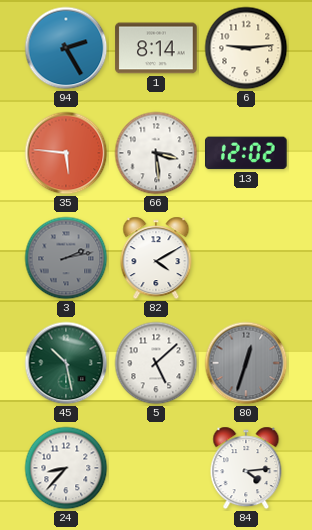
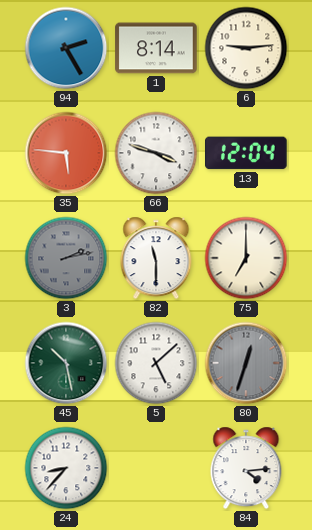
66: 3:29 -> 3:48 (156, 153)
13: 12:02 -> 12:04 (247, 153)
82: 4:10 -> 11:30 (156, 258)
75: none -> 7:00 (246, 258)
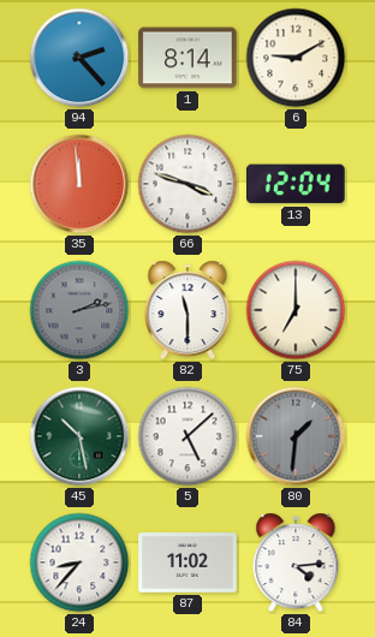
94: 2:25 -> 2:23 (79, 58)
6: 9:14 -> 9:10 (296, 58)
35: 5:46 -> 11:59 (79, 184)
80: 12:33 -> 1:31 (296, 436)
87: none -> 11:02 (187, 564)
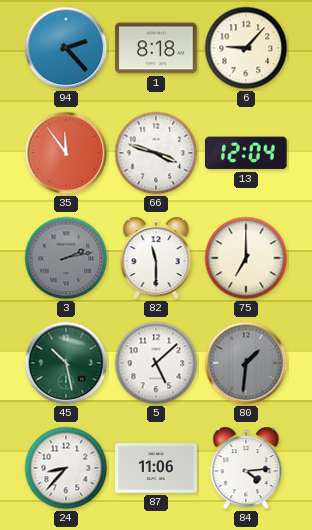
1: 8:14 -> 8:18 (156, 48)
6: 9:10 -> 9:07 (246, 48)
35: 11:59 -> 11:54 (66, 153)
87: 11:02 -> 11:06 (156, 469)
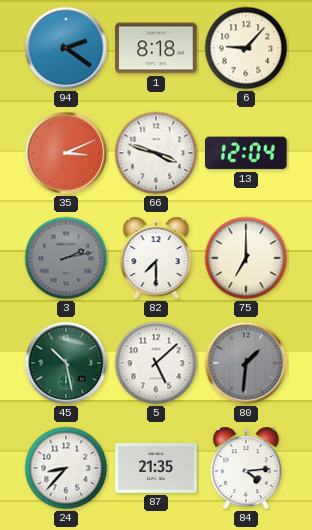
94: 2:23 -> 2:21 (66, 48)
35: 11:54 -> 3:11 (66, 153)
82: 11:30 -> 7:30 (156, 258)
87: 11:06 -> 21:35 (156, 469)
